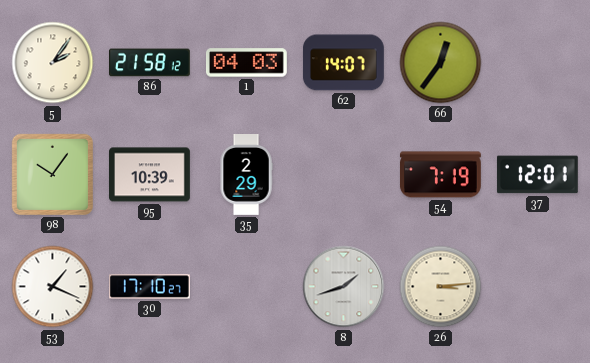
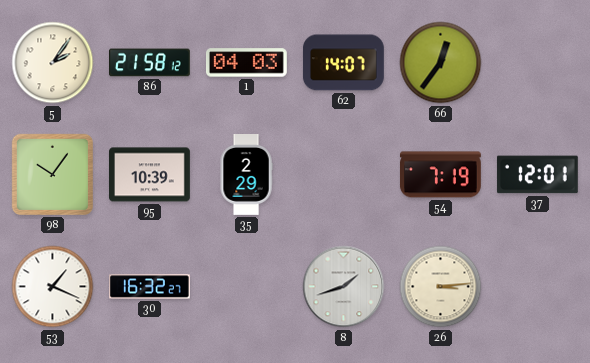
30: 17:10 -> 16:32 (150, 287)
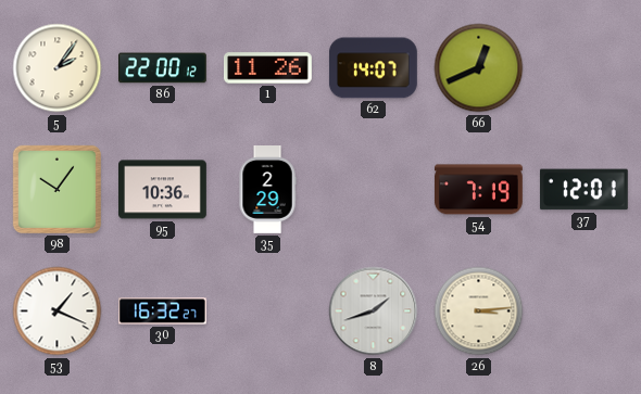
86: 21:58 -> 22:00 (163, 68)
1: 04:03 -> 11:26 (268, 68)
66: 12:36 -> 12:41 (479, 68)
95: 10:39 -> 10:36 (163, 190)
